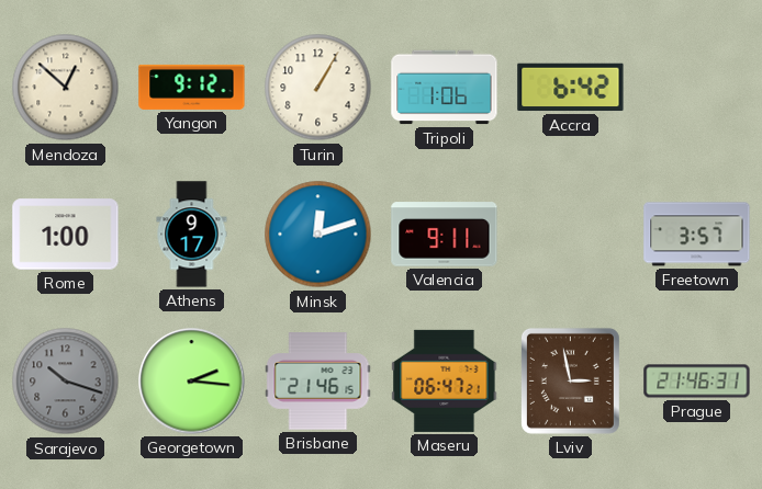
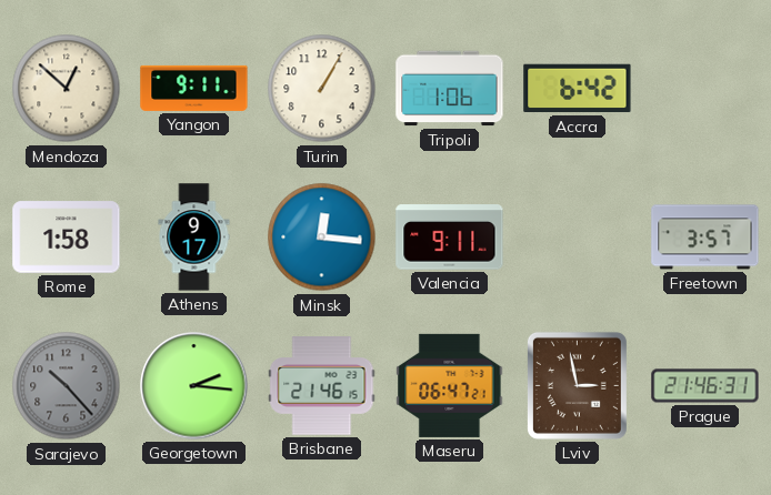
Yangon: 9:12 -> 9:11 (194, 88)
Rome: 1:00 -> 1:58 (67, 238)
Minsk: 12:12 -> 12:16 (322, 238)
Sarajevo: 10:18 -> 10:23 (67, 386)
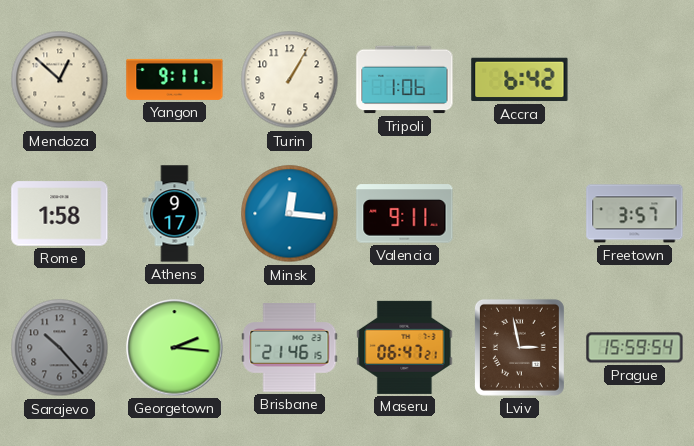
Prague: 21:46 -> 15:59 (635, 348)
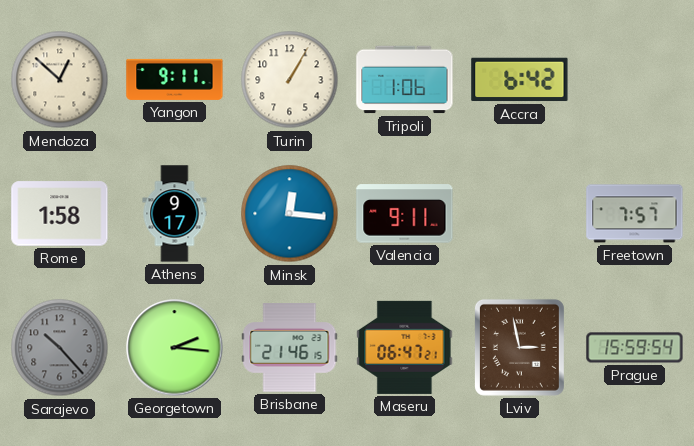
Freetown: 3:57 -> 7:57 (635, 214)
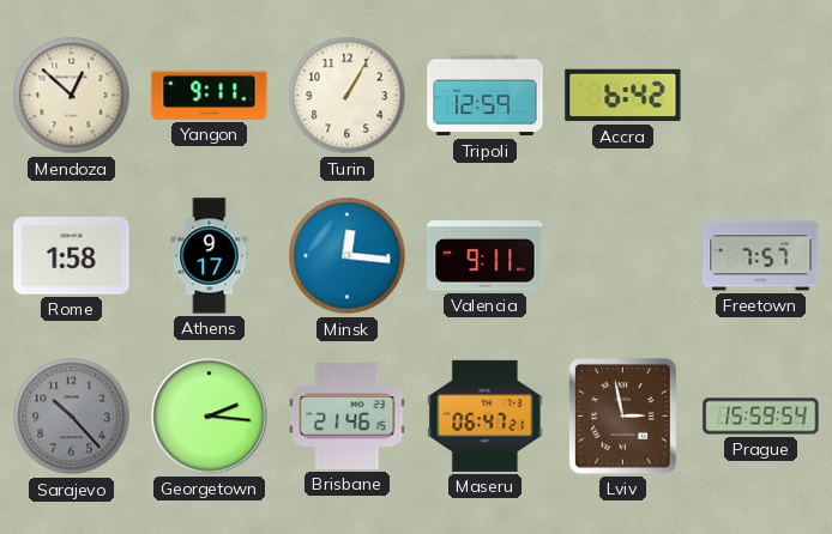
Tripoli: 1:06 -> 12:59 (486, 96)
